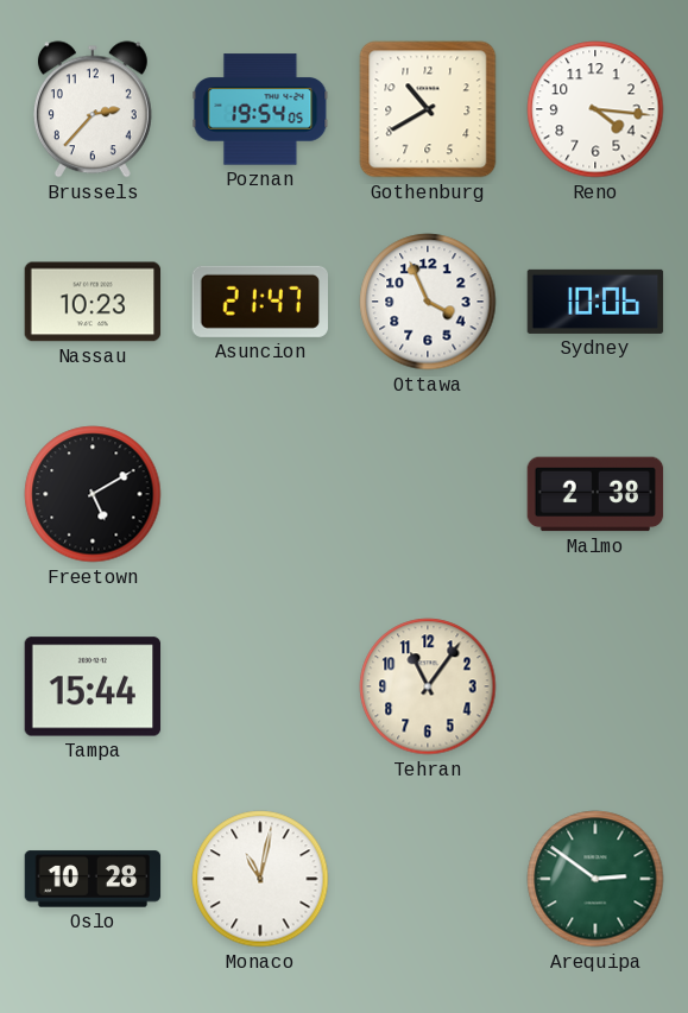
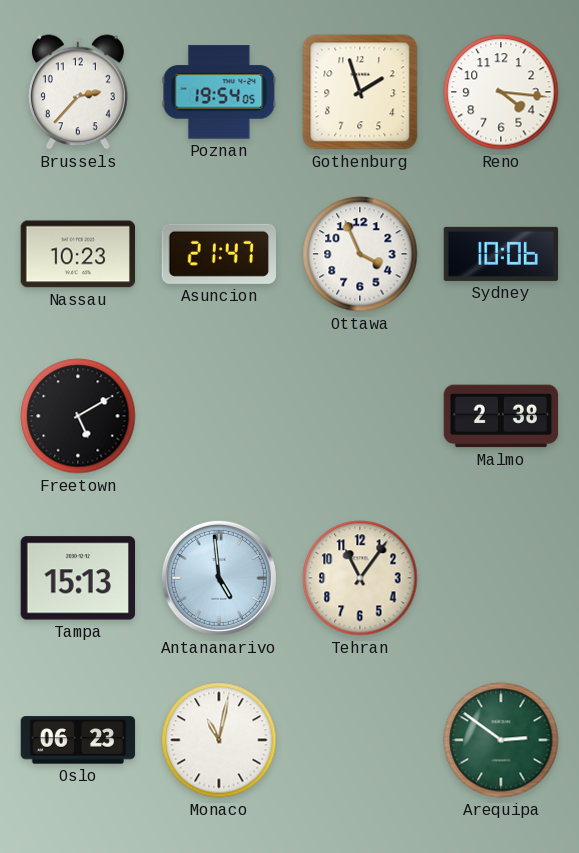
Gothenburg: 10:40 -> 1:57 (360, 92)
Tampa: 15:44 -> 15:13 (78, 578)
Antananarivo: none -> 4:59 (219, 578)
Oslo: 10:28 -> 06:23 (78, 740)
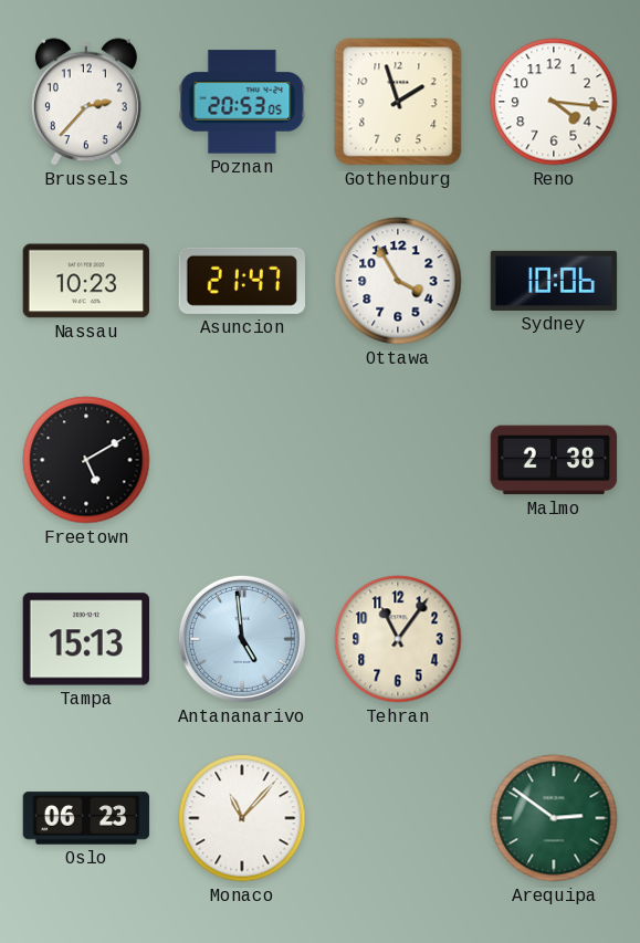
Poznan: 19:54 -> 20:53 (242, 102)
Ottawa: 3:56 -> 3:55 (398, 281)
Monaco: 11:02 -> 11:07 (242, 818)
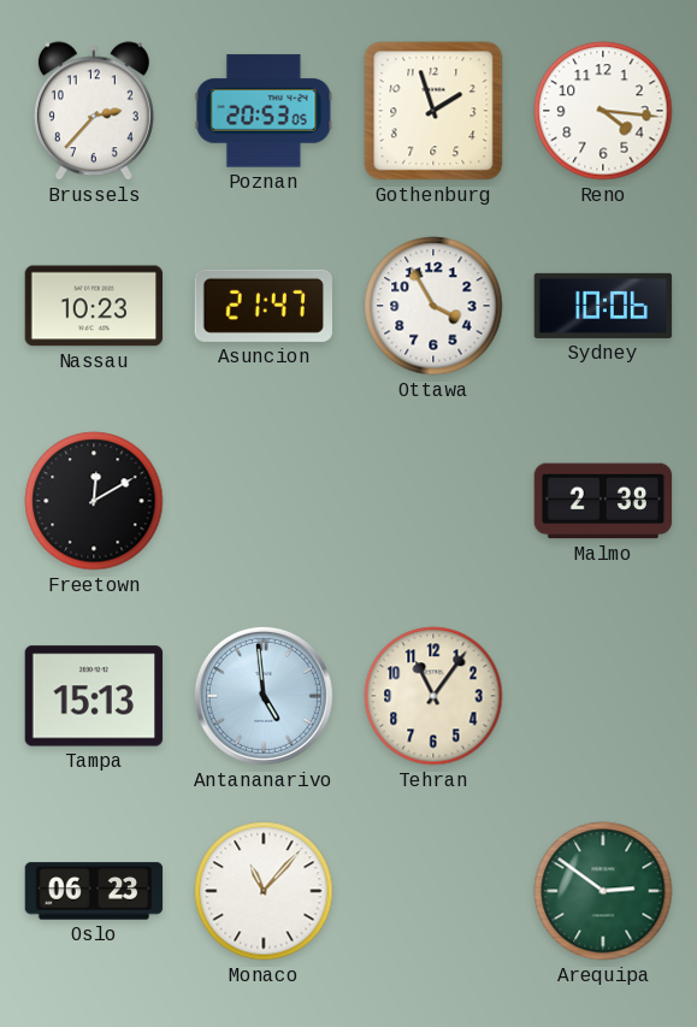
Freetown: 5:10 -> 12:10 (94, 501)
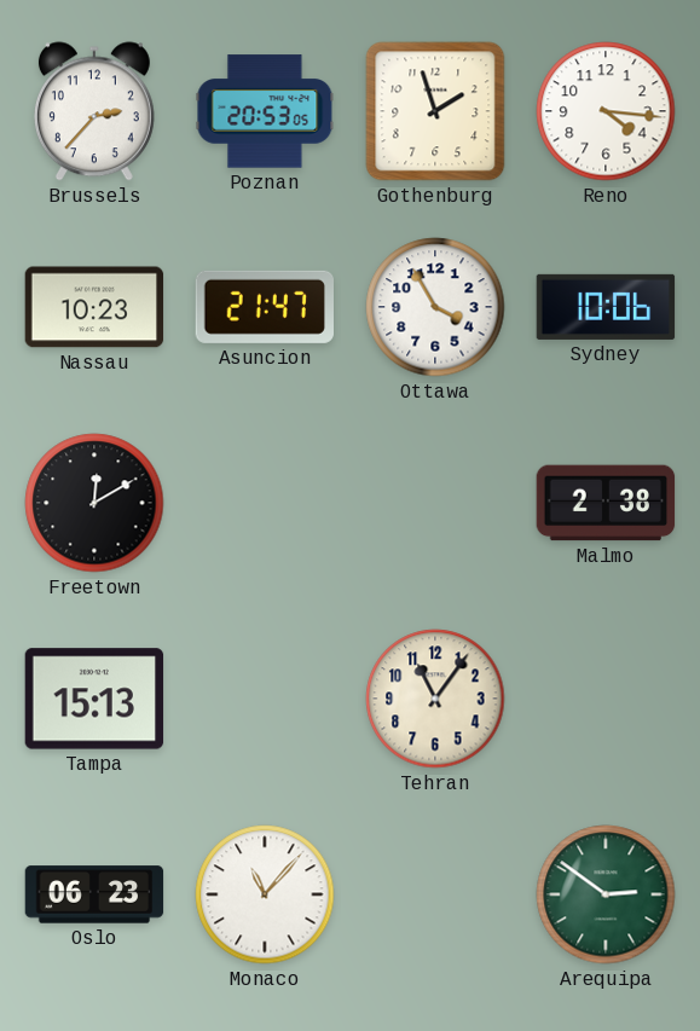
Antananarivo: 4:59 -> none (264, 696)
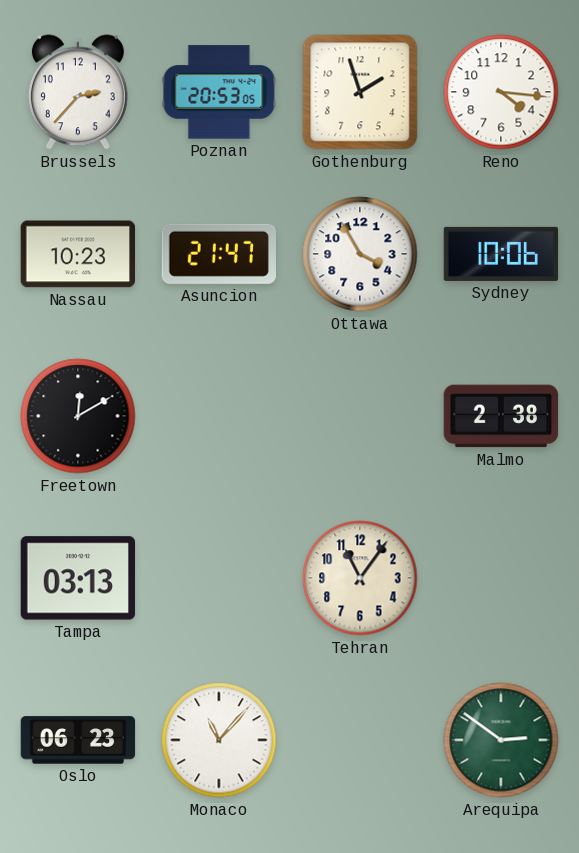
Tampa: 15:13 -> 03:13 (78, 578)
